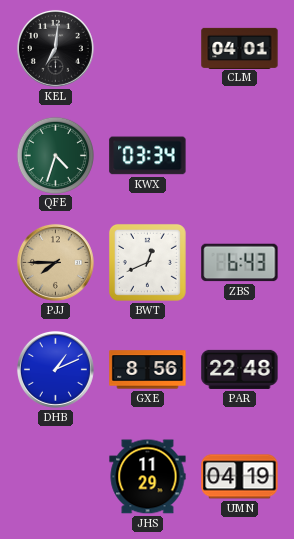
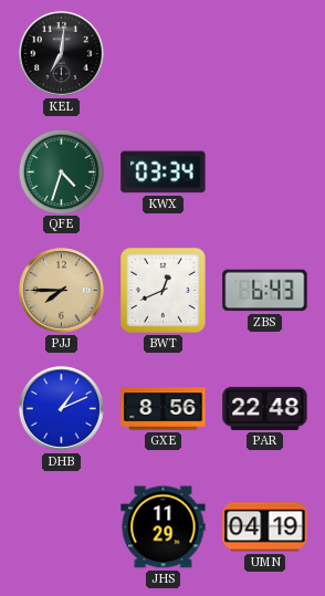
CLM: 04:01 -> none (240, 48)
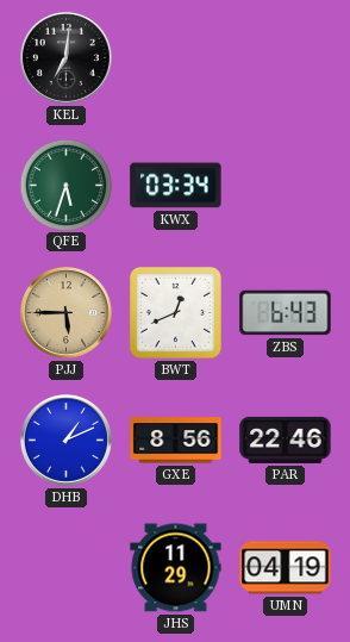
QFE: 4:33 -> 5:33 (65, 185)
PJJ: 7:45 -> 5:45 (65, 312)
PAR: 22:48 -> 22:46 (286, 440)
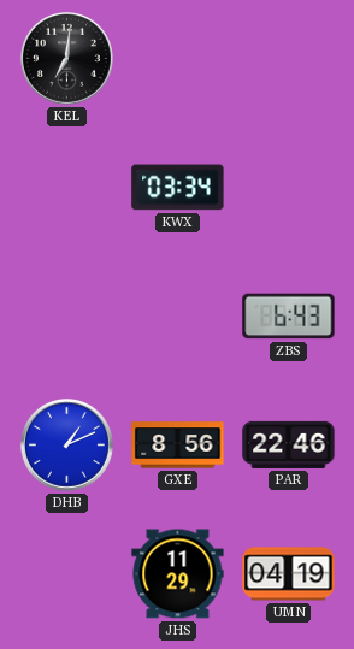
QFE: 5:33 -> none (65, 185)
PJJ: 5:45 -> none (65, 312)
BWT: 12:41 -> none (175, 312)
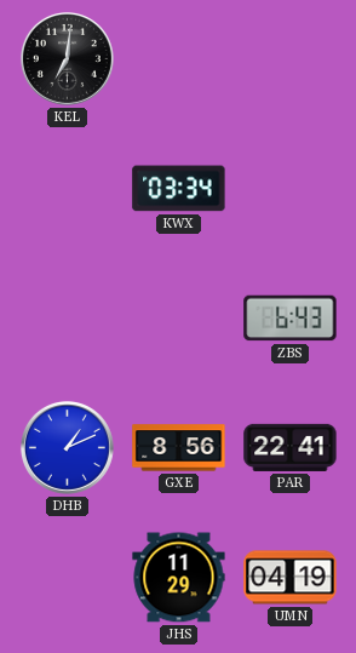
PAR: 22:46 -> 22:41 (291, 447)
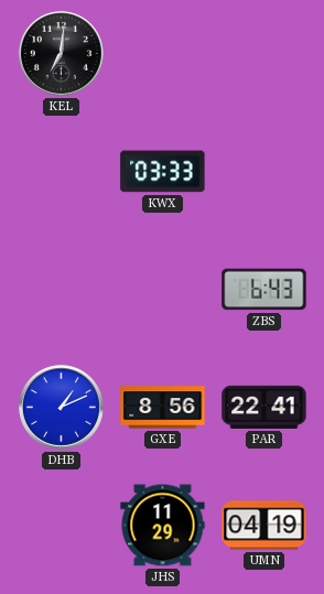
KWX: 03:34 -> 03:33 (163, 172)
